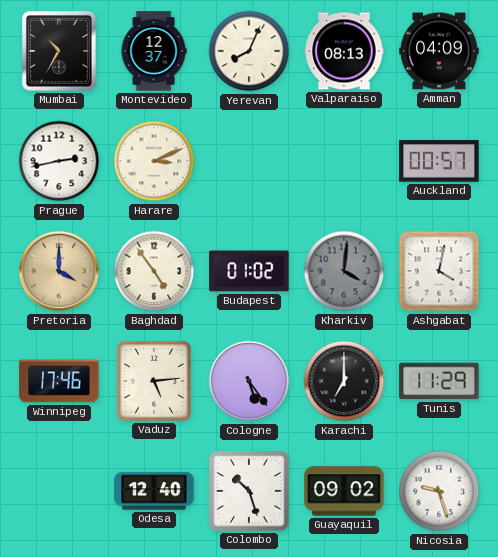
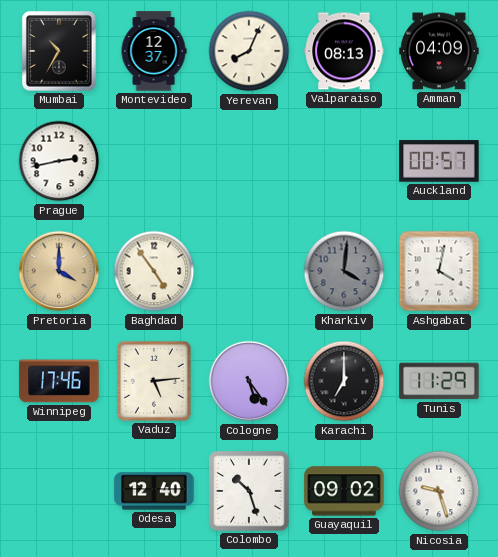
Harare: 3:11 -> none (154, 161)
Budapest: 01:02 -> none (249, 271)
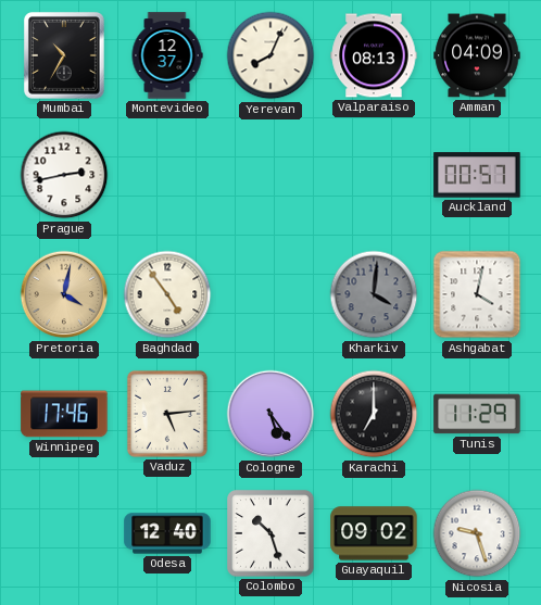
Pretoria: 4:00 -> 4:02 (64, 294)
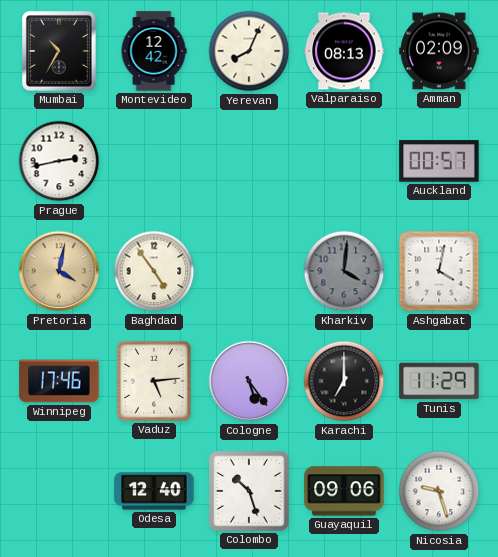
Montevideo: 12:37 -> 12:42 (154, 51)
Amman: 04:09 -> 02:09 (439, 51)
Guayaquil: 09:02 -> 09:06 (344, 491)
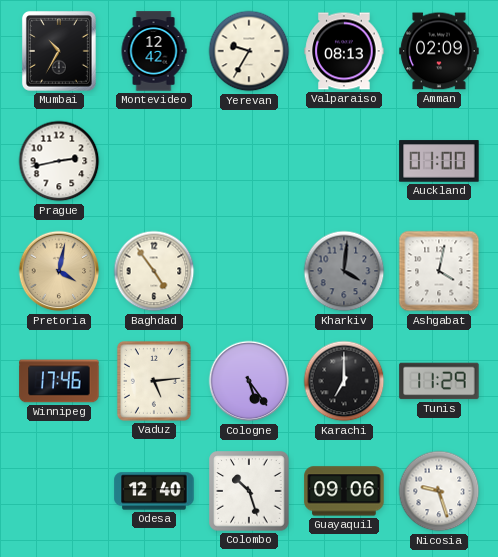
Yerevan: 8:04 -> 9:35 (249, 51)
Auckland: 00:57 -> 01:00 (439, 161)
